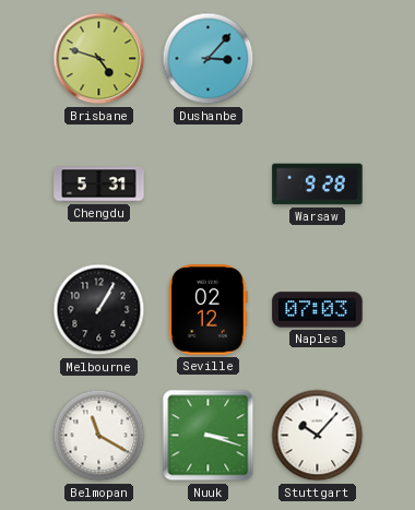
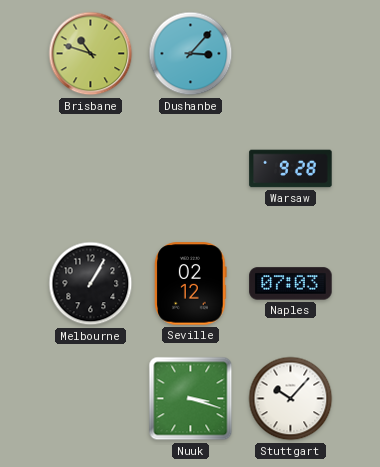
Brisbane: 4:48 -> 10:48 (91, 54)
Chengdu: 5:31 -> none (99, 185)
Belmopan: 11:20 -> none (99, 436)
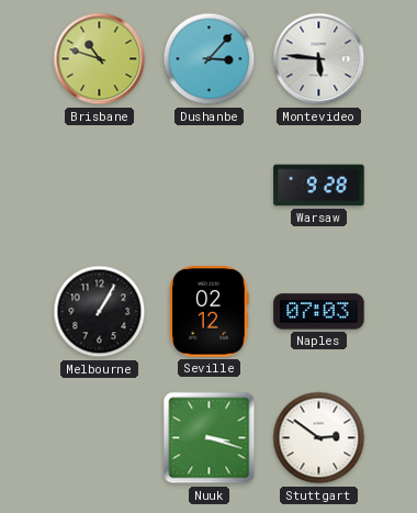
Montevideo: none -> 5:46 (319, 59)
Stuttgart: 10:07 -> 2:51 (319, 438)
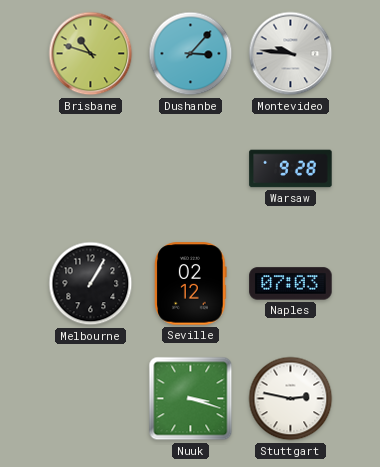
Montevideo: 5:46 -> 9:46 (291, 54)
Stuttgart: 2:51 -> 2:47 (291, 399)
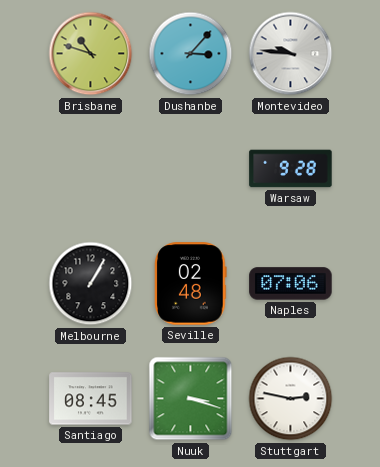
Seville: 02:12 -> 02:48 (191, 284)
Naples: 07:03 -> 07:06 (291, 284)
Santiago: none -> 08:45 (91, 399)
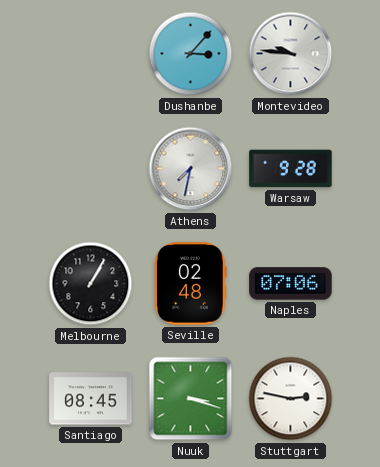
Brisbane: 10:48 -> none (91, 54)
Athens: none -> 7:32 (191, 169)
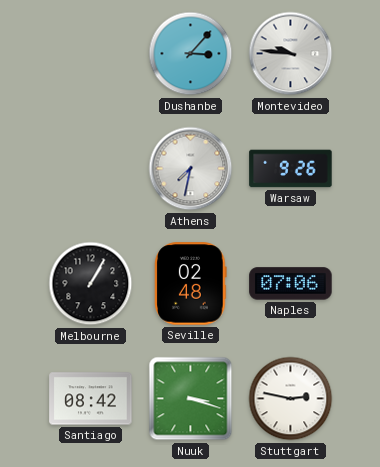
Warsaw: 9:28 -> 9:26 (291, 169)
Santiago: 08:45 -> 08:42 (91, 399)
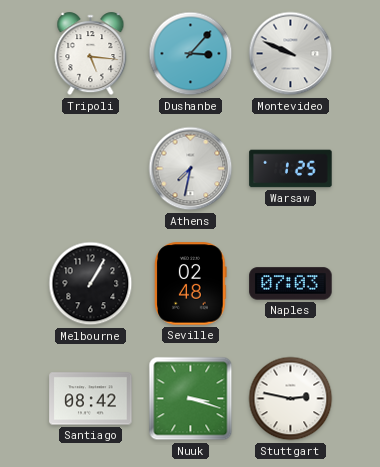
Tripoli: none -> 5:16 (91, 54)
Montevideo: 9:46 -> 9:49 (291, 54)
Warsaw: 9:26 -> 1:25 (291, 169)
Naples: 07:06 -> 07:03 (291, 284)
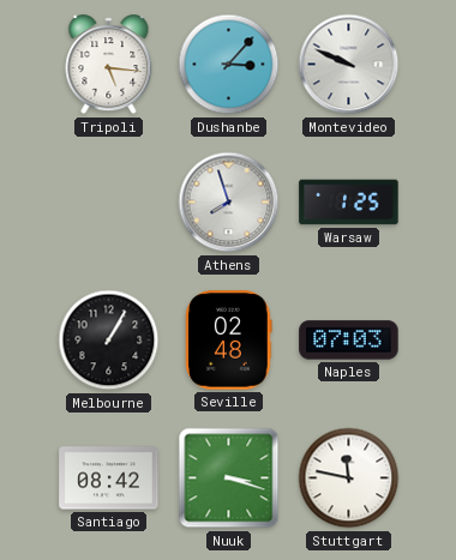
Athens: 7:32 -> 7:57 (229, 203)
Stuttgart: 2:47 -> 11:47 (349, 478)
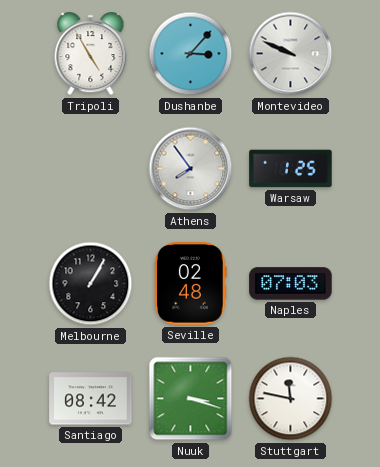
Tripoli: 5:16 -> 4:55 (91, 54)
Athens: 7:57 -> 7:54 (191, 169)
